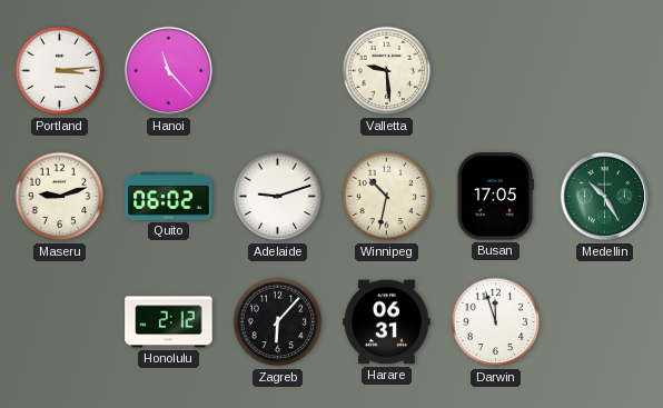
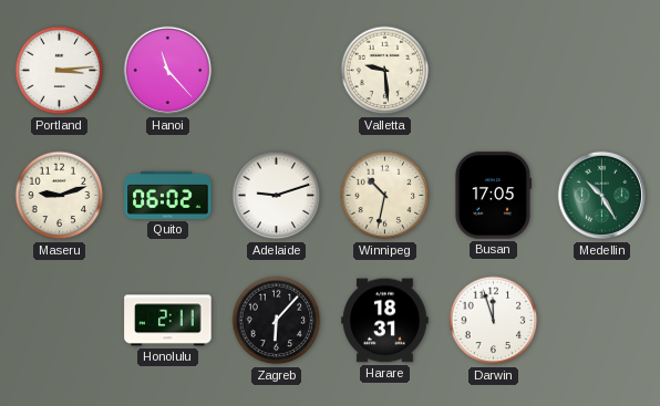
Honolulu: 2:12 -> 2:11 (168, 321)
Harare: 06:31 -> 18:31 (385, 321)
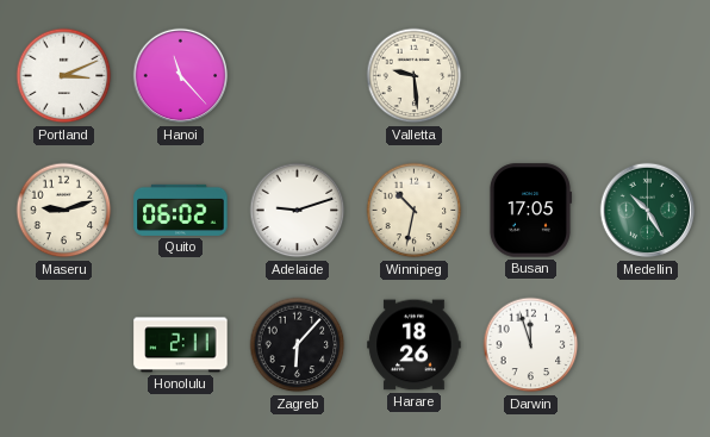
Portland: 3:14 -> 3:11 (64, 76)
Harare: 18:31 -> 18:26 (415, 345)
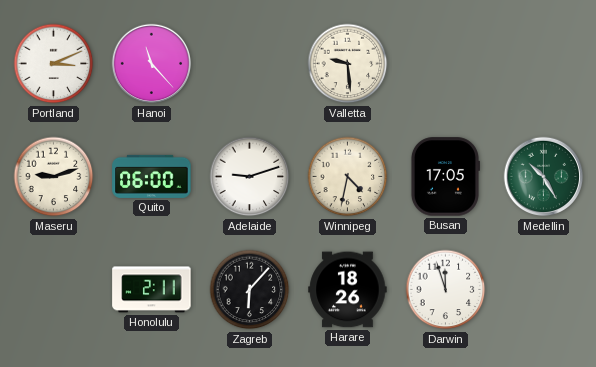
Quito: 06:02 -> 06:00 (152, 176)
Winnipeg: 10:32 -> 4:32 (348, 177)
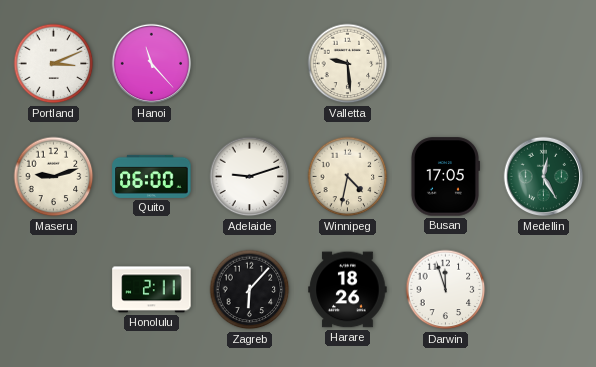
Medellin: 10:25 -> 12:25 (544, 177)
